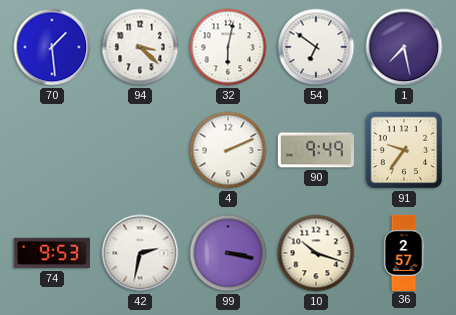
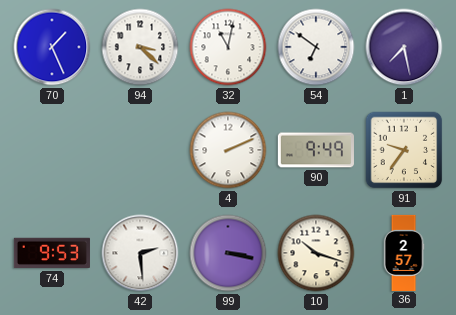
70: 1:29 -> 1:26 (52, 47)
32: 6:02 -> 11:02 (228, 47)
42: 2:32 -> 2:29 (140, 253)
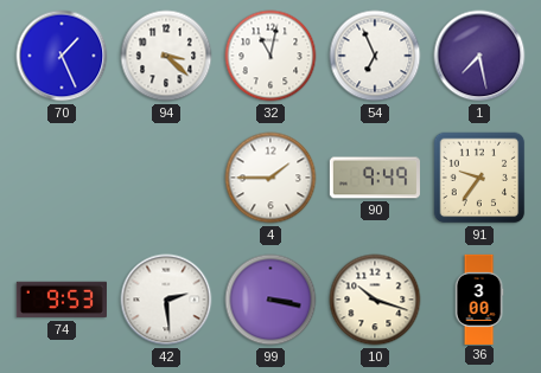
54: 6:51 -> 6:56 (375, 56)
4: 2:11 -> 1:45 (270, 178)
36: 2:57 -> 3:00 (479, 298)
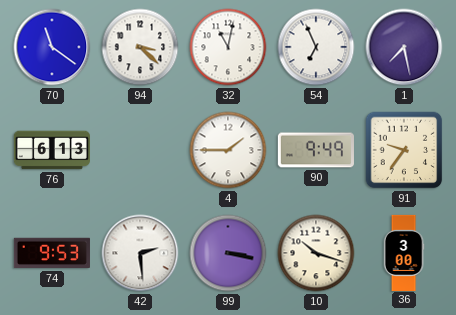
70: 1:26 -> 11:21 (52, 47)
76: none -> 6:13 (52, 150)
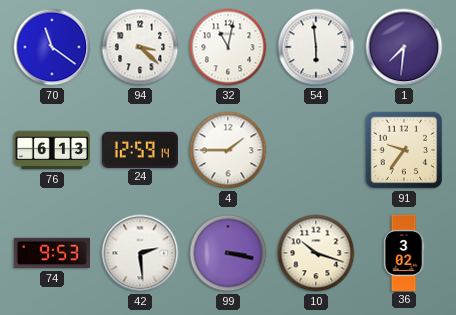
54: 6:56 -> 5:59 (316, 47)
1: 7:28 -> 7:31 (404, 47)
24: none -> 12:59 (140, 149)
90: 9:49 -> none (316, 150)
36: 3:00 -> 3:02 (404, 252)
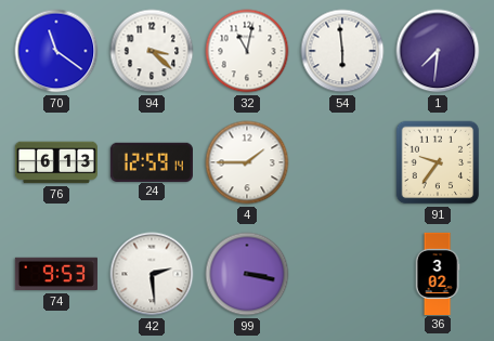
10: 10:18 -> none (316, 253)
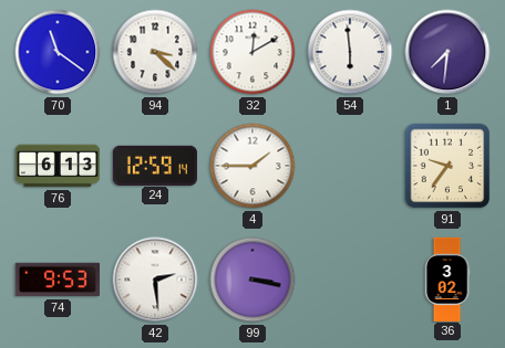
32: 11:02 -> 12:10 (252, 52)
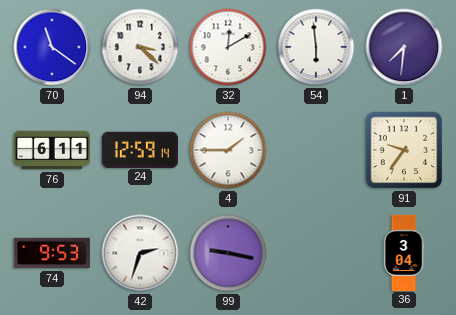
76: 6:13 -> 6:11 (52, 150)
42: 2:29 -> 2:33 (140, 253)
99: 3:17 -> 9:17 (228, 253)
36: 3:02 -> 3:04 (404, 252)
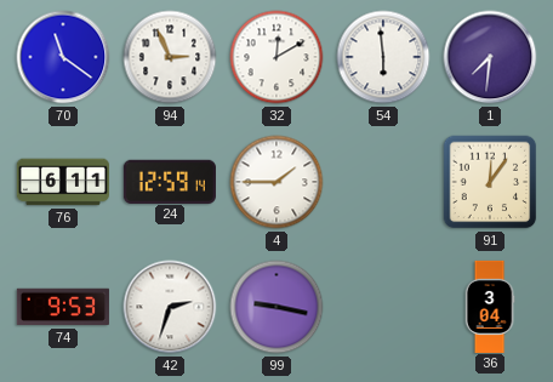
94: 3:22 -> 2:56 (170, 57)
91: 9:36 -> 12:06 (490, 182)
